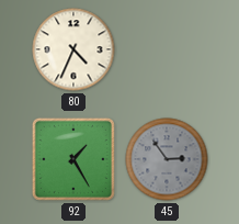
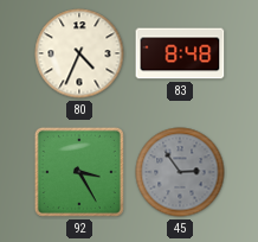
83: none -> 8:48 (180, 53)
92: 1:25 -> 3:25 (79, 172)
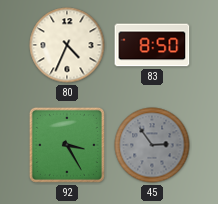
83: 8:48 -> 8:50 (152, 45)
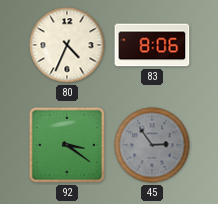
83: 8:50 -> 8:06 (152, 45)
92: 3:25 -> 3:21 (67, 145)
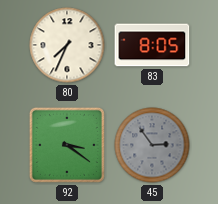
80: 4:34 -> 7:34 (67, 45)
83: 8:06 -> 8:05 (152, 45)
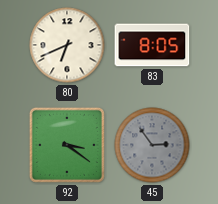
80: 7:34 -> 6:41 (67, 45)
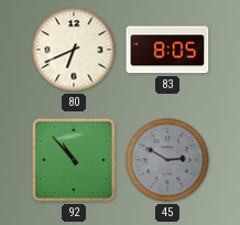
92: 3:21 -> 10:53 (74, 160)
45: 2:54 -> 2:50 (167, 160)
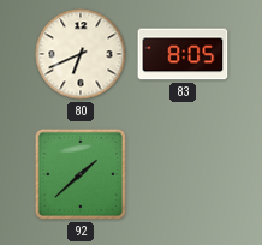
92: 10:53 -> 1:38 (81, 174)
45: 2:50 -> none (167, 160)
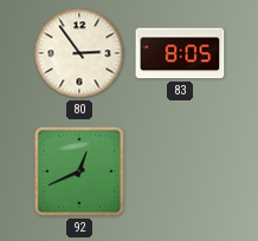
80: 6:41 -> 2:54 (79, 53)
92: 1:38 -> 12:41 (79, 171)
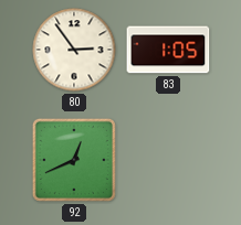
83: 8:05 -> 1:05 (168, 50)
